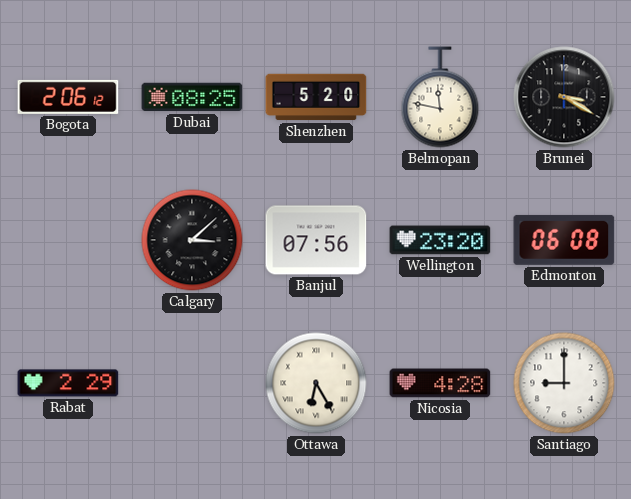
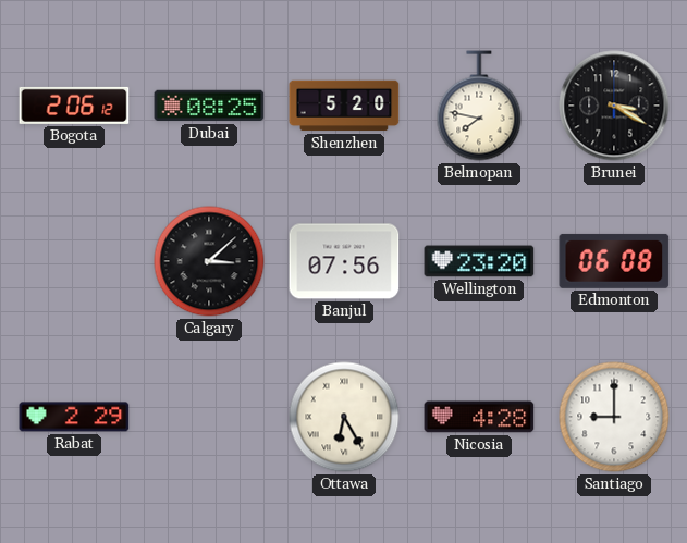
Belmopan: 11:47 -> 7:47 (479, 106)
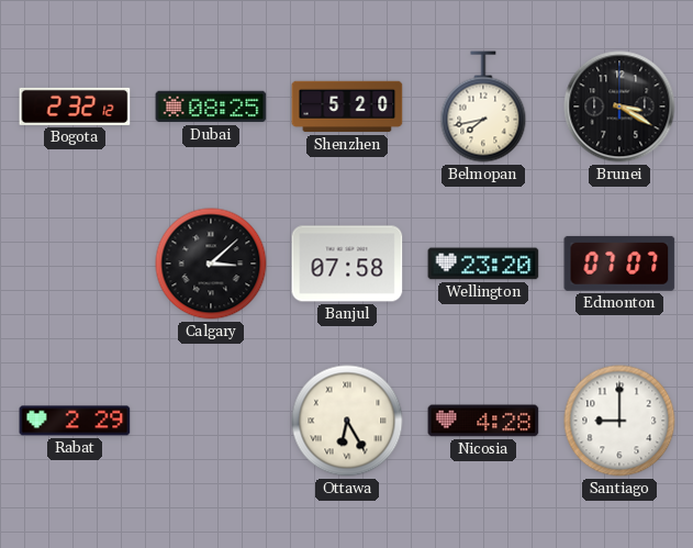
Bogota: 2:06 -> 2:32 (75, 107)
Belmopan: 7:47 -> 7:43 (483, 107)
Banjul: 07:56 -> 07:58 (347, 264)
Edmonton: 06:08 -> 07:07 (619, 264)
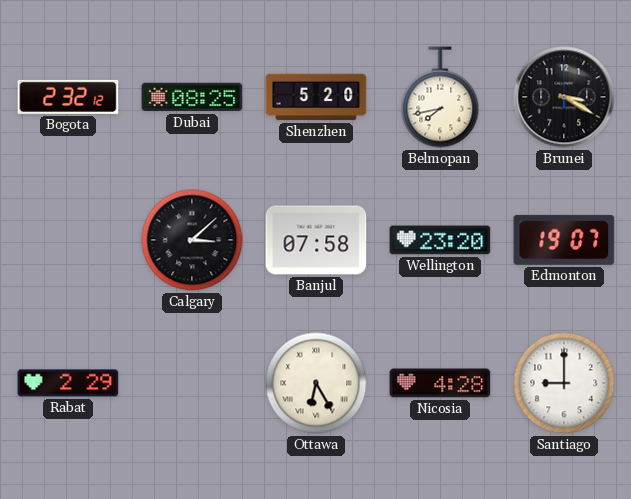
Edmonton: 07:07 -> 19:07 (564, 240)
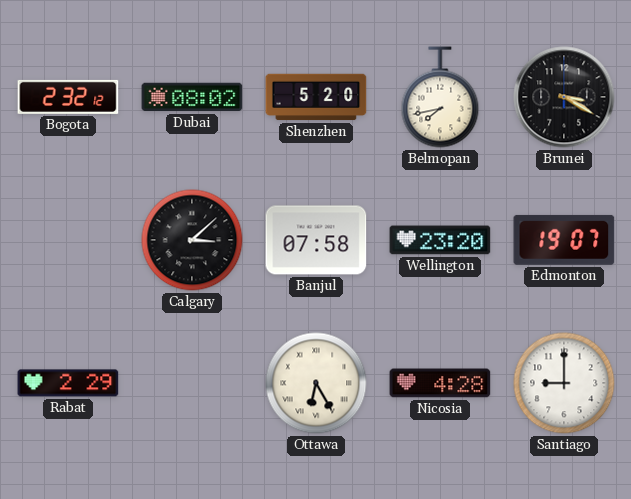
Dubai: 08:25 -> 08:02 (192, 97)
